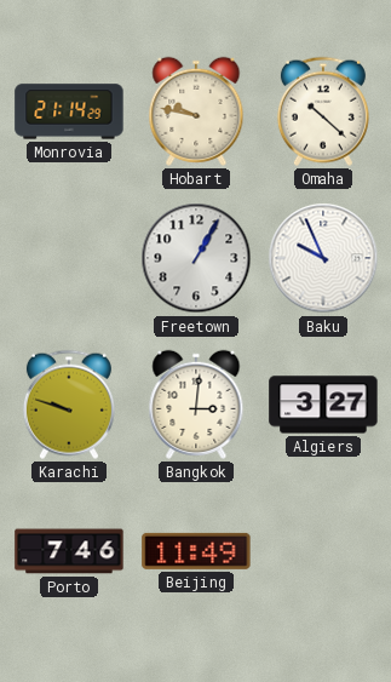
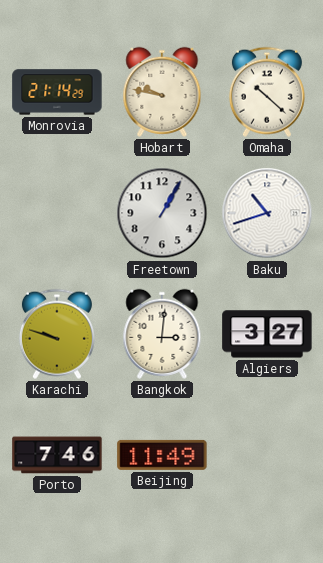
Baku: 9:56 -> 10:42 (267, 213)
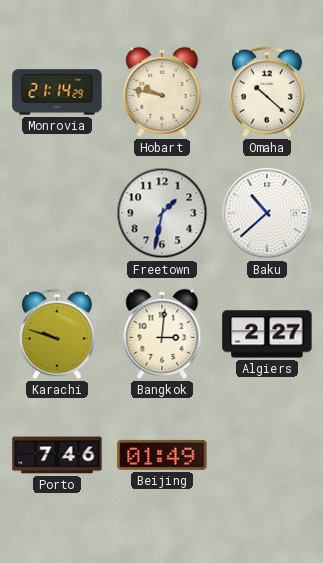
Freetown: 1:05 -> 1:32 (162, 213)
Baku: 10:42 -> 10:38 (267, 213)
Algiers: 3:27 -> 2:27 (267, 334)
Beijing: 11:49 -> 01:49 (162, 455)
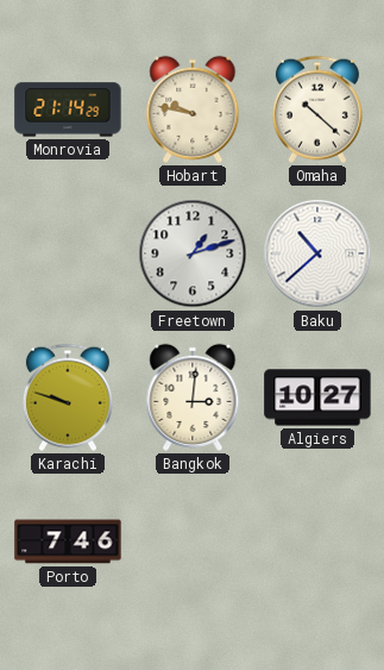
Freetown: 1:32 -> 1:12 (193, 253)
Algiers: 2:27 -> 10:27 (317, 397)
Beijing: 01:49 -> none (162, 455)
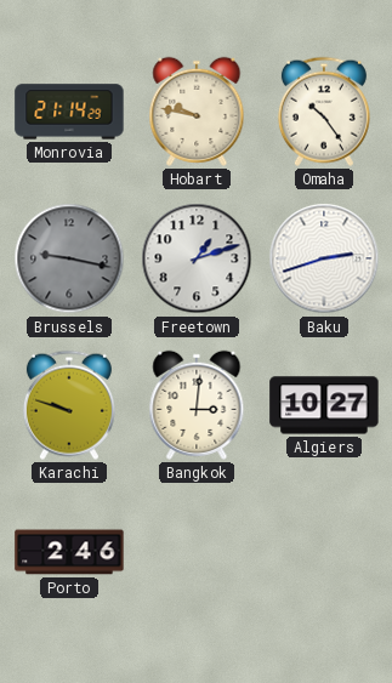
Omaha: 10:22 -> 10:24 (324, 112)
Brussels: none -> 9:17 (69, 258)
Baku: 10:38 -> 2:42 (324, 258)
Porto: 7:46 -> 2:46 (69, 552)
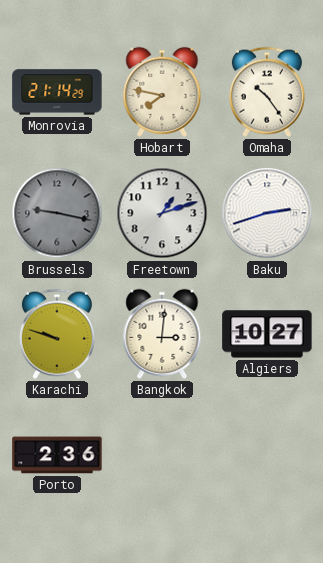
Hobart: 9:47 -> 7:47 (162, 92)
Porto: 2:46 -> 2:36 (57, 455)
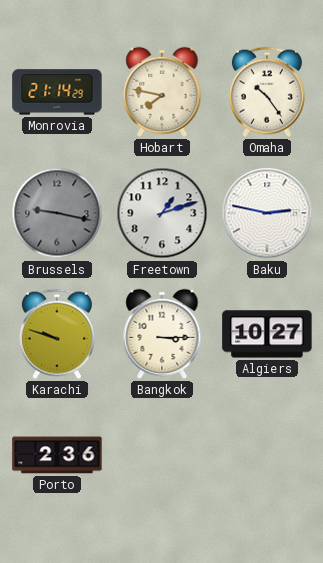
Baku: 2:42 -> 2:47 (267, 213)
Bangkok: 3:01 -> 3:15 (162, 334)
